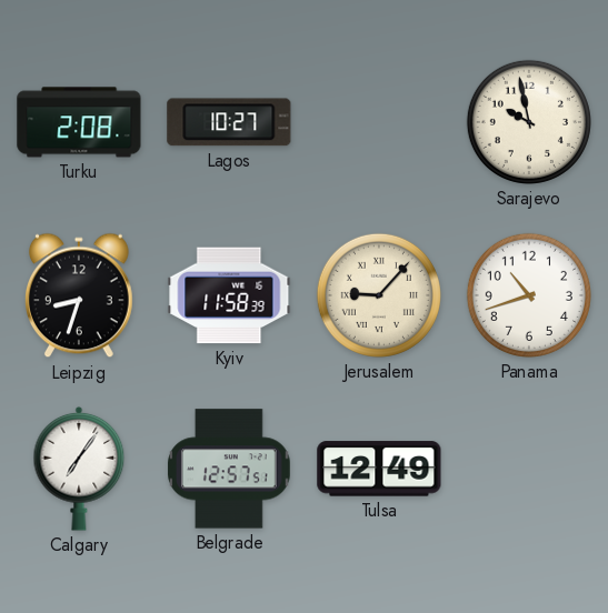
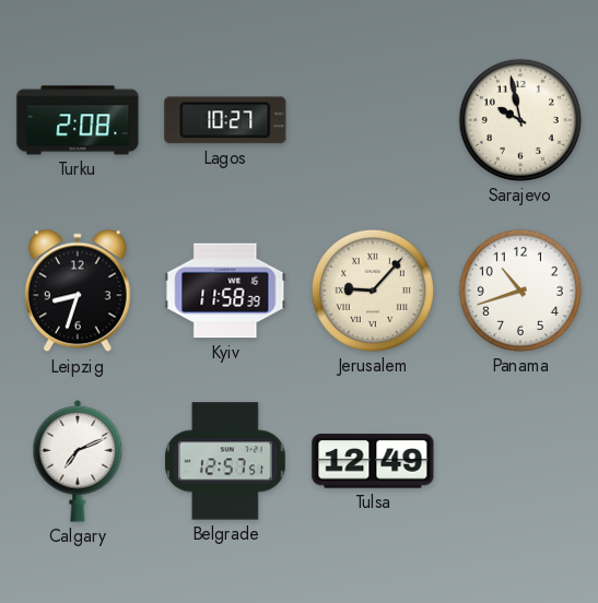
Calgary: 7:06 -> 7:11 (78, 461)
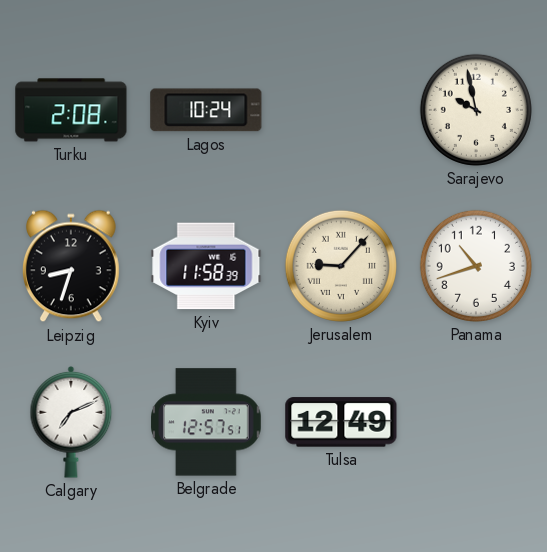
Lagos: 10:27 -> 10:24 (206, 110)
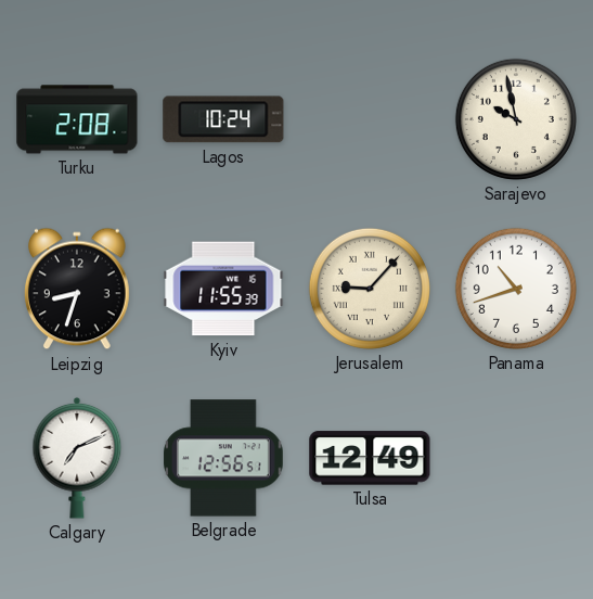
Kyiv: 11:58 -> 11:55 (223, 289)
Belgrade: 12:57 -> 12:56 (224, 458)
